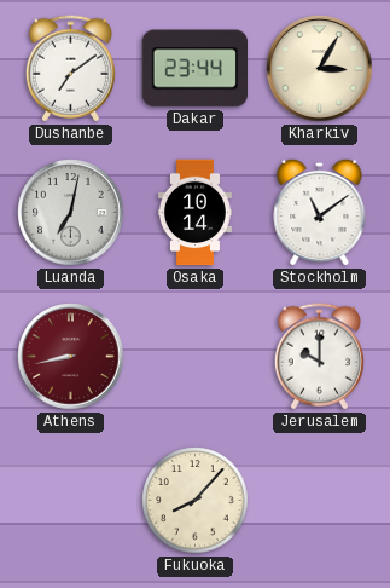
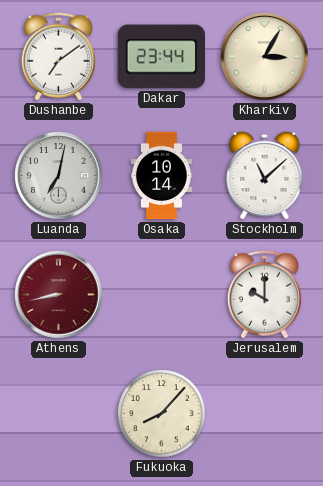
Stockholm: 11:09 -> 11:08 (265, 175)
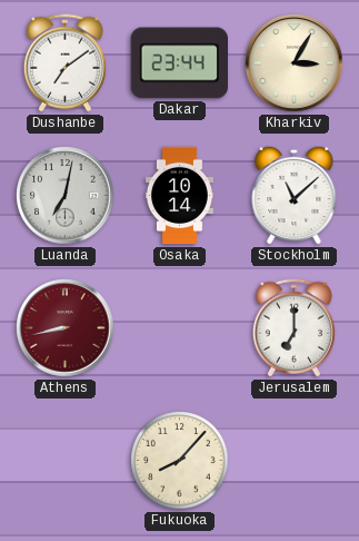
Jerusalem: 10:00 -> 7:00 (293, 328)
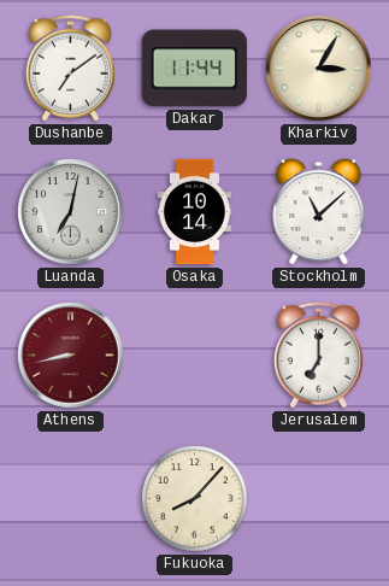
Dakar: 23:44 -> 11:44 (195, 69)
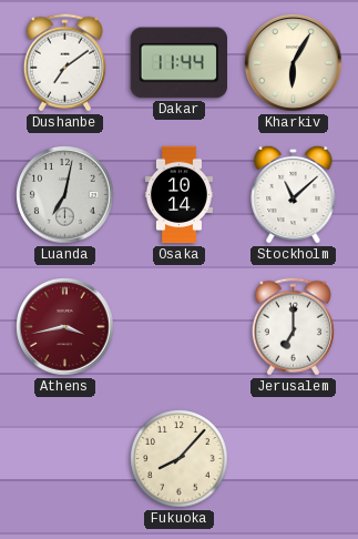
Kharkiv: 3:05 -> 6:05 (294, 63)
Athens: 8:43 -> 3:43 (65, 327)
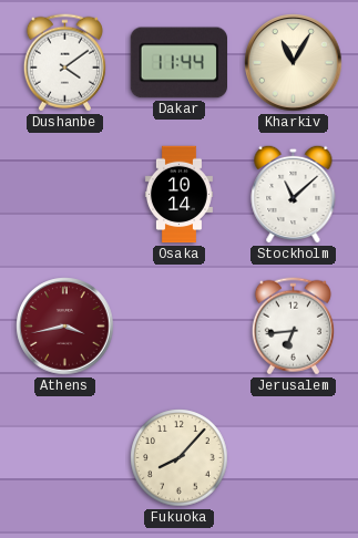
Dushanbe: 7:09 -> 4:09 (64, 63)
Kharkiv: 6:05 -> 11:05 (294, 63)
Luanda: 7:02 -> none (65, 195)
Jerusalem: 7:00 -> 6:44 (293, 327)
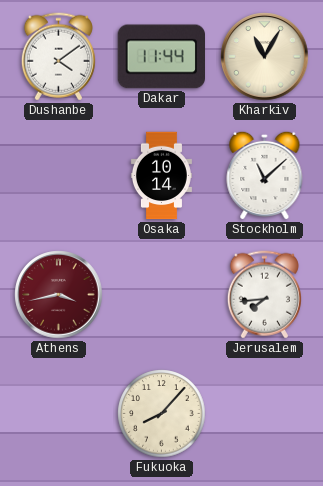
Jerusalem: 6:44 -> 7:44 (264, 295)
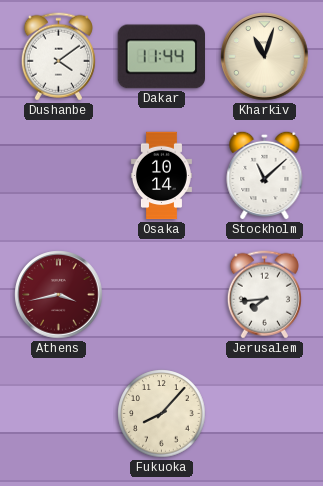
Kharkiv: 11:05 -> 11:03 (265, 57)
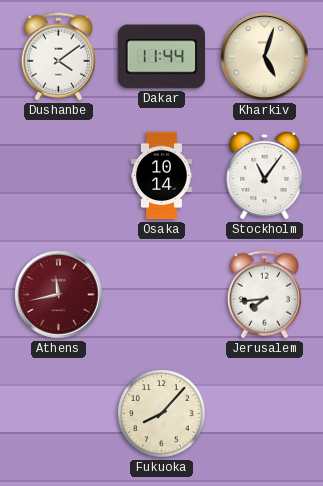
Kharkiv: 11:03 -> 5:03 (265, 57)
Stockholm: 11:08 -> 11:06 (265, 175)
Athens: 3:43 -> 11:43 (59, 295)
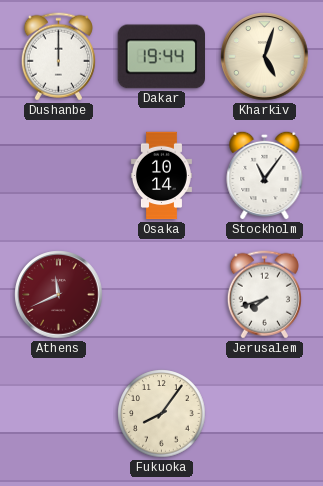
Dushanbe: 4:09 -> 12:00 (58, 57)
Dakar: 11:44 -> 19:44 (162, 57)
Athens: 11:43 -> 11:41 (59, 295)
Jerusalem: 7:44 -> 7:42 (264, 295)
Fukuoka: 8:07 -> 8:06 (162, 414)
